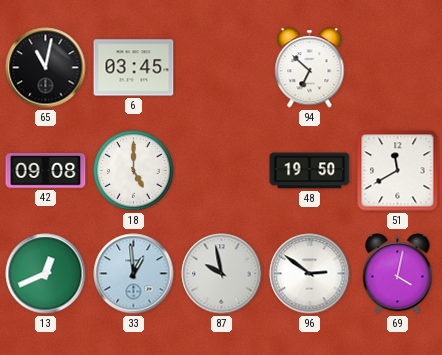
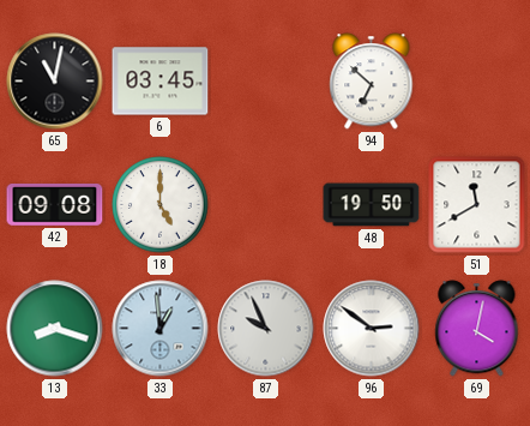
13: 12:41 -> 8:18 (55, 329)
87: 9:58 -> 9:56 (266, 329)
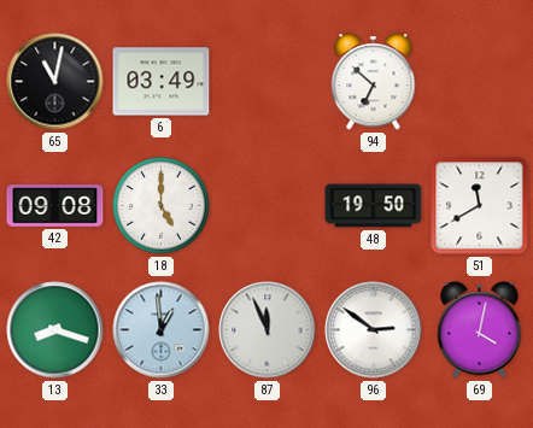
6: 03:45 -> 03:49 (162, 82)
87: 9:56 -> 11:56 (268, 330)
